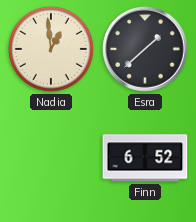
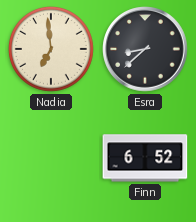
Nadia: 12:59 -> 6:59 (52, 50)
Esra: 1:38 -> 8:38 (145, 49)
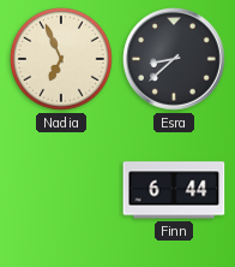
Nadia: 6:59 -> 6:56 (62, 60)
Finn: 6:52 -> 6:44 (174, 190)
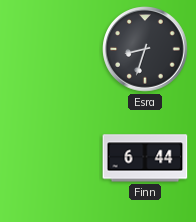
Nadia: 6:56 -> none (62, 60)
Esra: 8:38 -> 8:33 (145, 49)
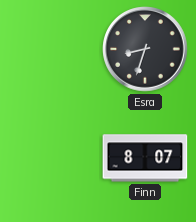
Finn: 6:44 -> 8:07 (145, 158)
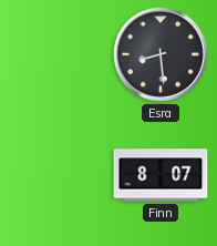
Esra: 8:33 -> 8:29 (161, 54)
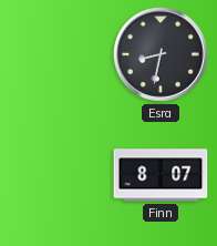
Esra: 8:29 -> 8:32 (161, 54)
